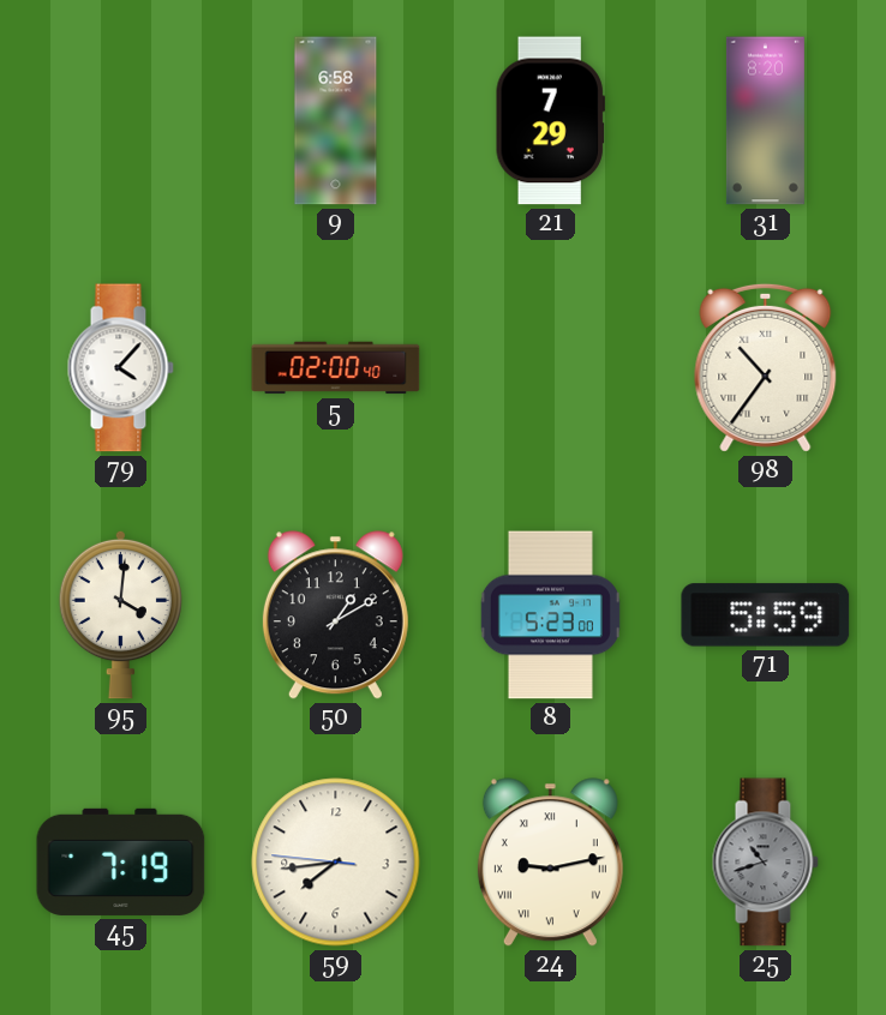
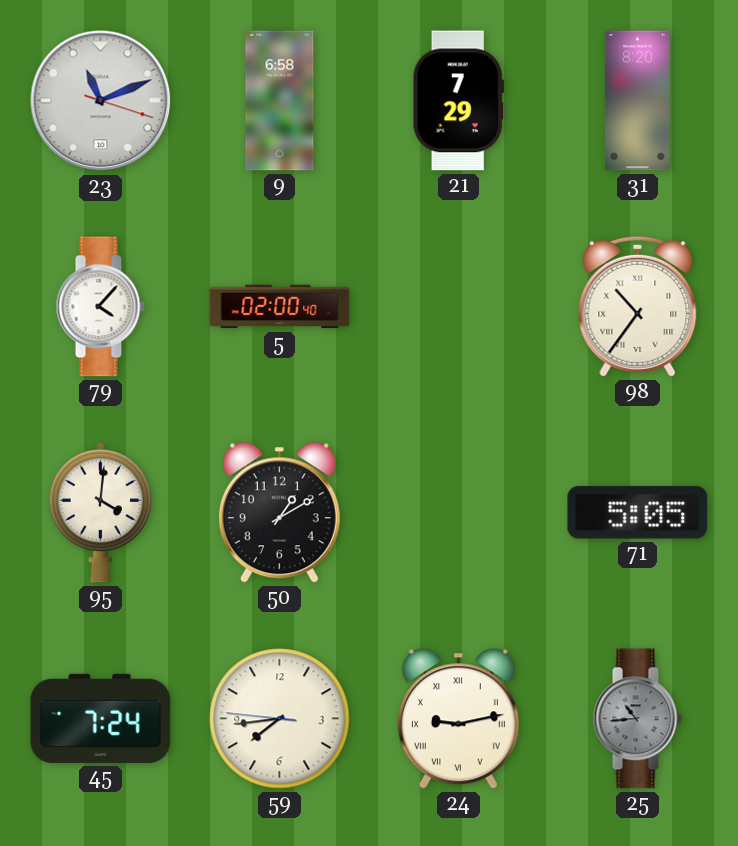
23: none -> 11:11 (101, 101)
8: 5:23 -> none (550, 615)
71: 5:59 -> 5:05 (638, 513)
45: 7:19 -> 7:24 (101, 718)
25: 10:42 -> 10:44 (637, 719)
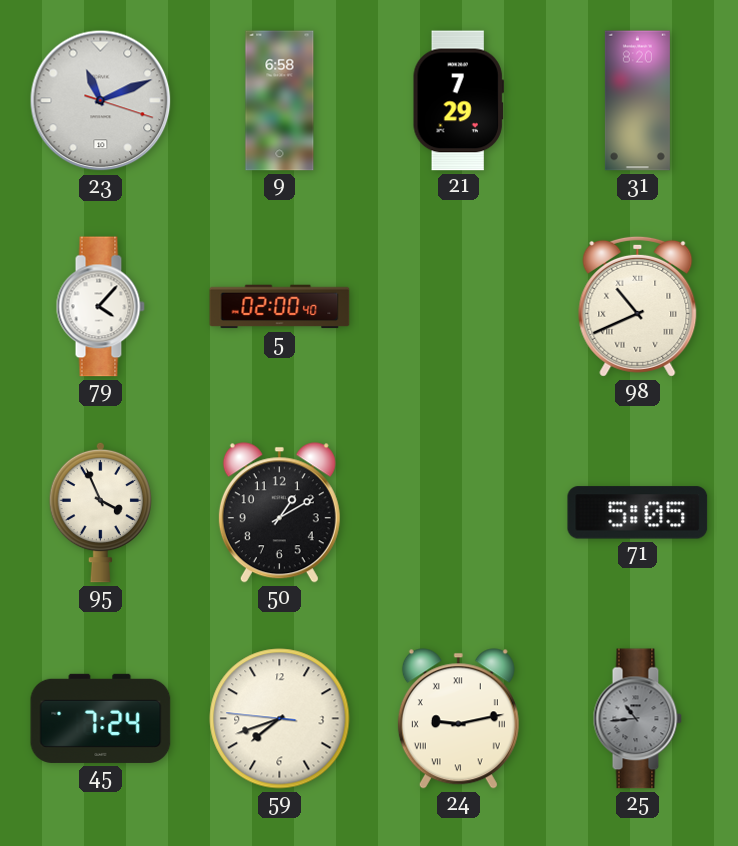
98: 10:36 -> 10:41 (638, 306)
95: 4:01 -> 3:56 (100, 512)
59: 7:43 -> 7:41 (280, 719)
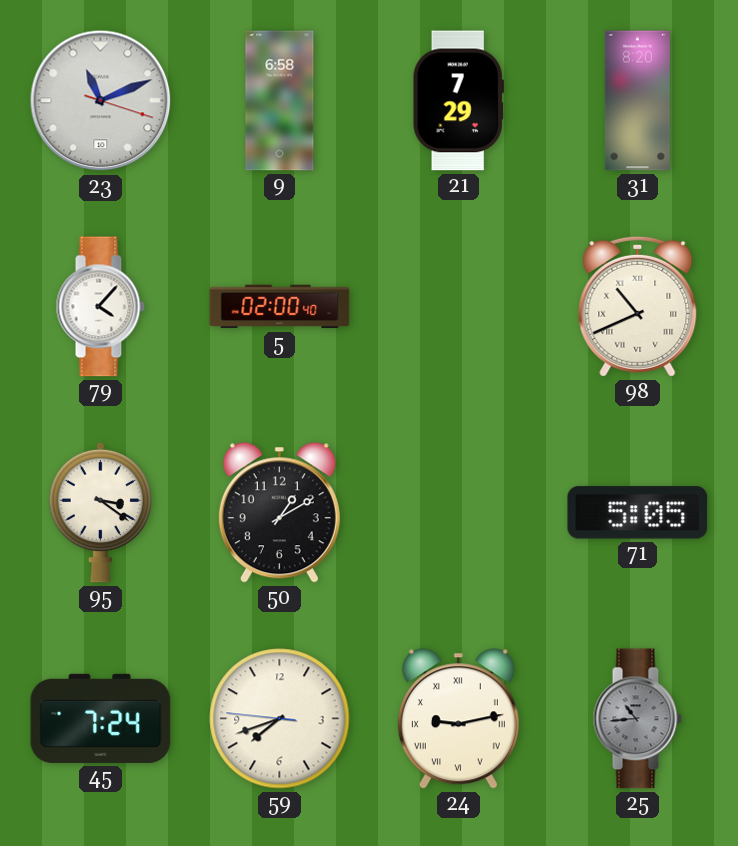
95: 3:56 -> 3:21 (100, 512)
